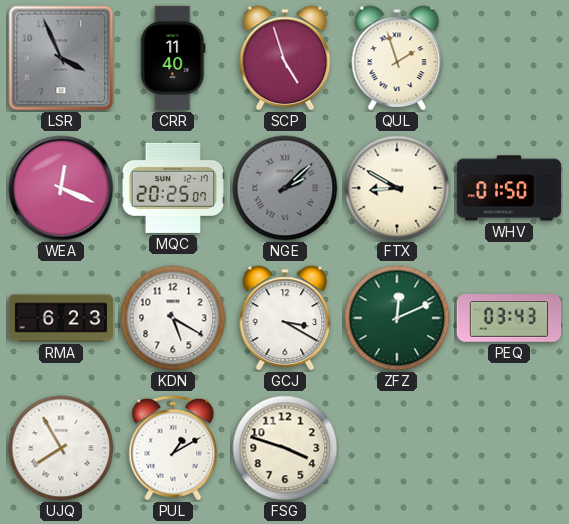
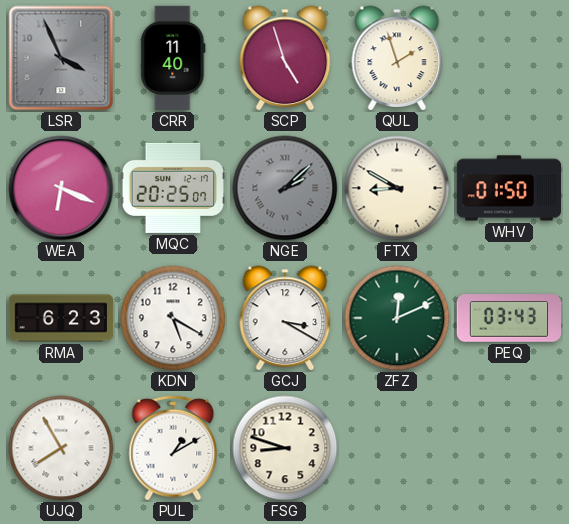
WEA: 12:19 -> 6:19 (61, 188)
FSG: 3:48 -> 8:48 (285, 448)
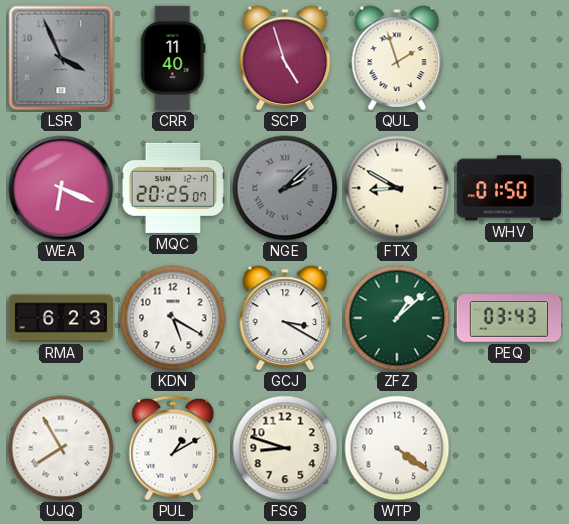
ZFZ: 12:11 -> 1:08 (397, 318)
WTP: none -> 4:21 (397, 448)
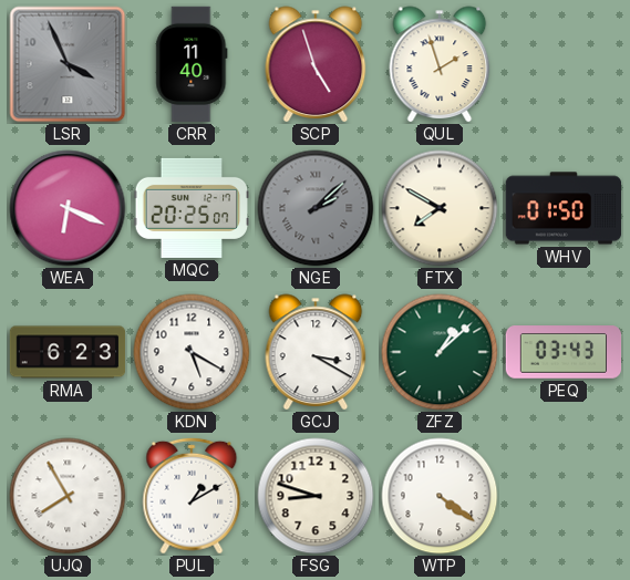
FTX: 8:50 -> 7:50 (440, 208)
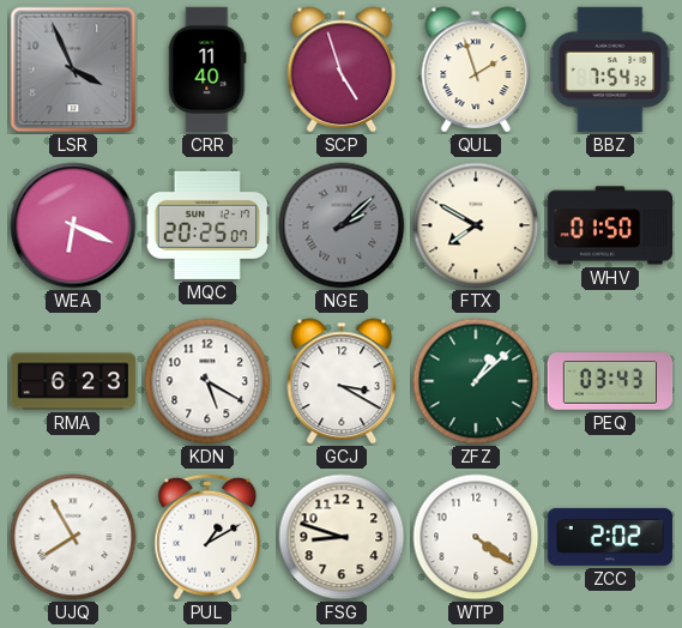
BBZ: none -> 7:54 (611, 70)
ZCC: none -> 2:02 (610, 537)
